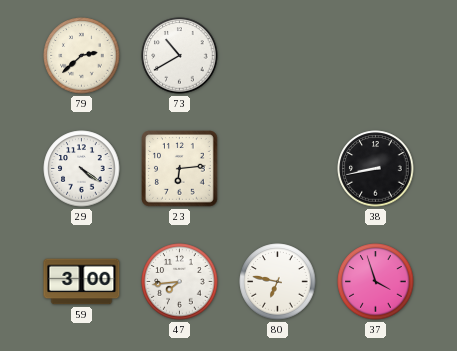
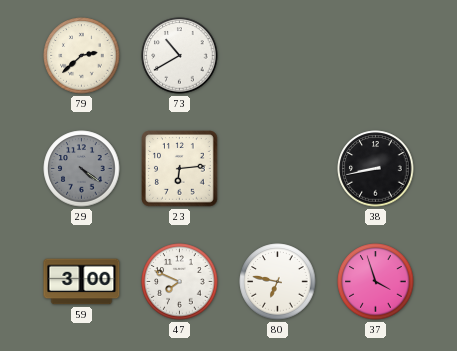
29 dial: white -> grey (82, 169)
47: 7:44 -> 7:49 (180, 282)
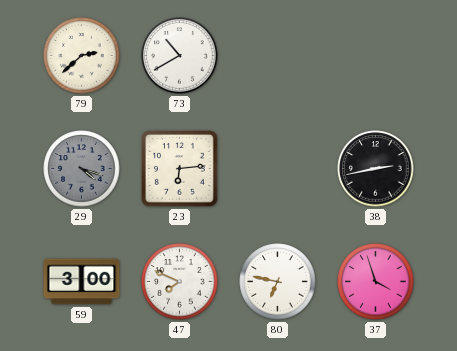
29: 4:21 -> 4:18 (82, 169)
38: 8:43 -> 2:43 (376, 169)
